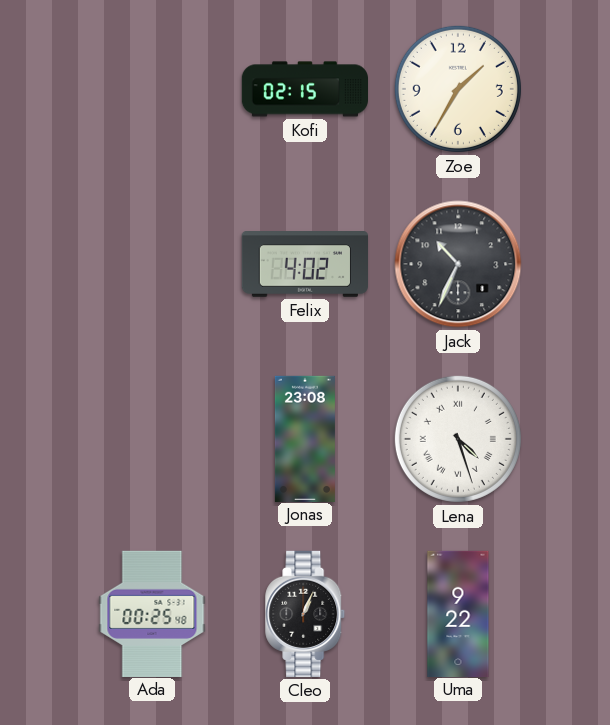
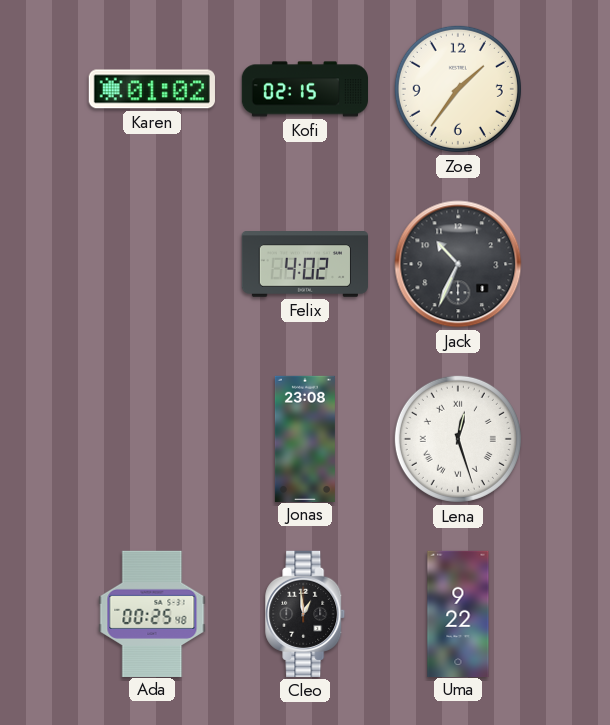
Karen: none -> 01:02 (152, 89)
Zoe: 1:35 -> 1:36 (458, 89)
Lena: 4:27 -> 12:27 (458, 439)
Cleo: 1:04 -> 12:59 (306, 614)
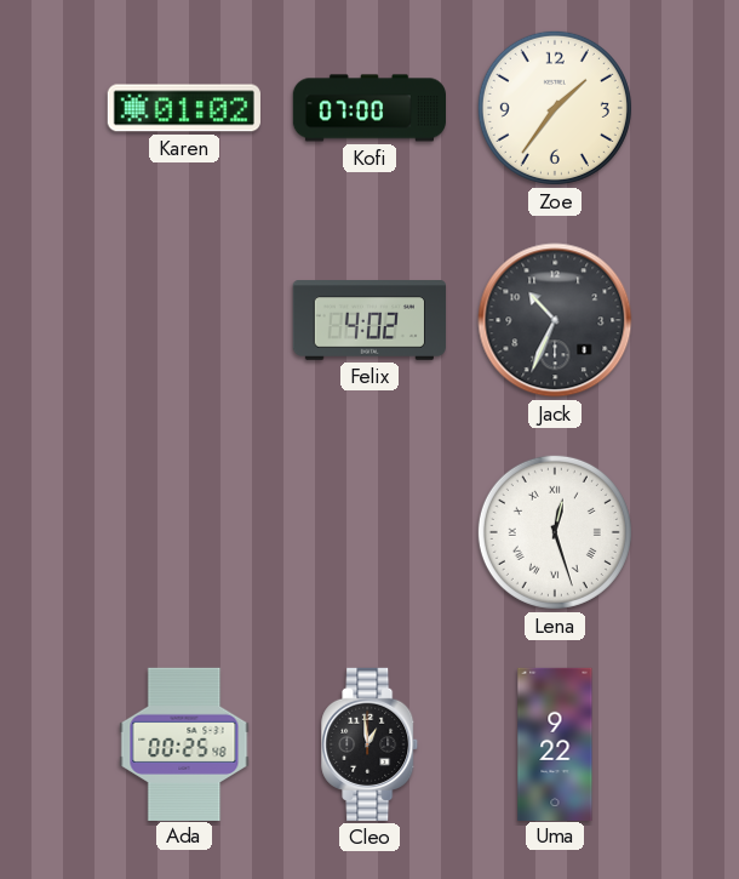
Kofi: 02:15 -> 07:00 (369, 108)
Jonas: 23:08 -> none (305, 438)
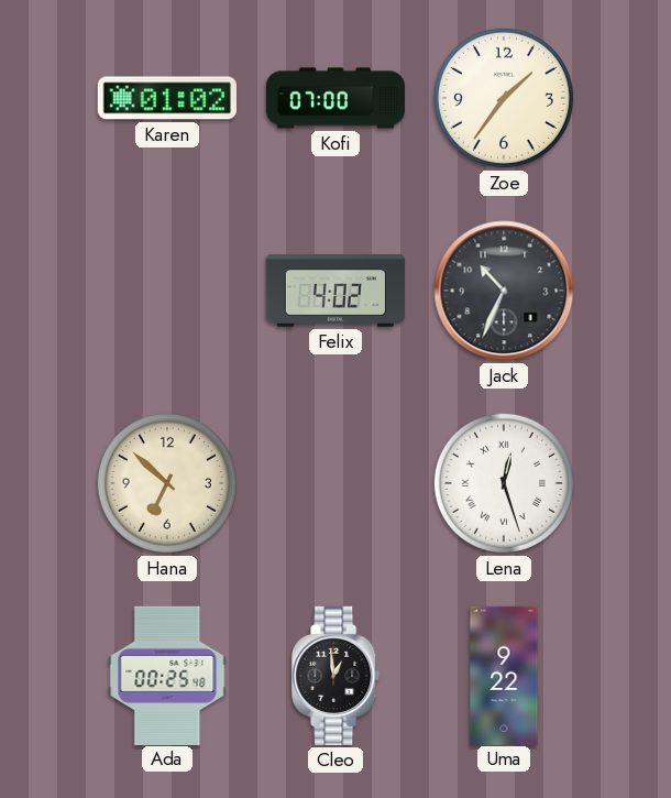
Hana: none -> 6:52 (167, 483)
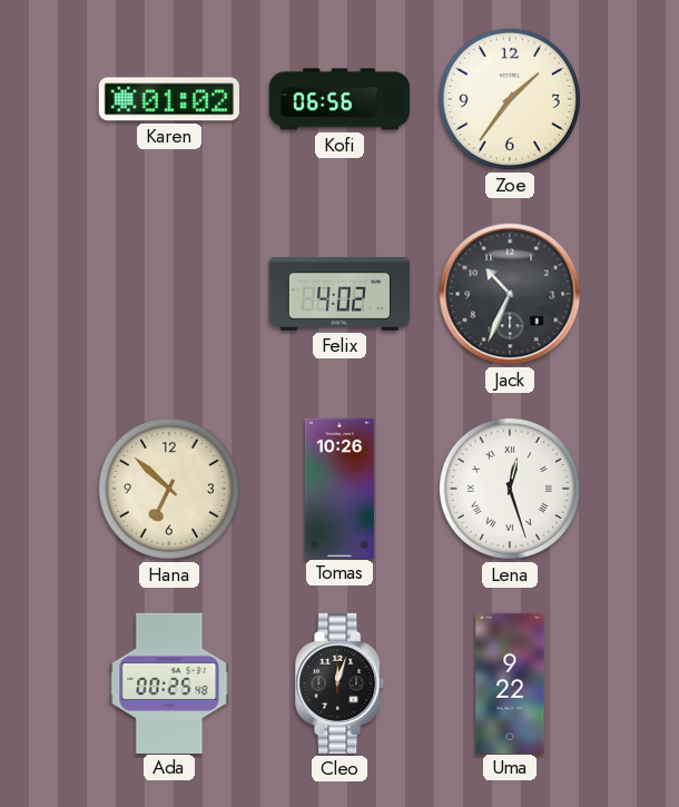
Kofi: 07:00 -> 06:56 (339, 99)
Tomas: none -> 10:26 (339, 488)
Cleo: 12:59 -> 12:03 (341, 683)
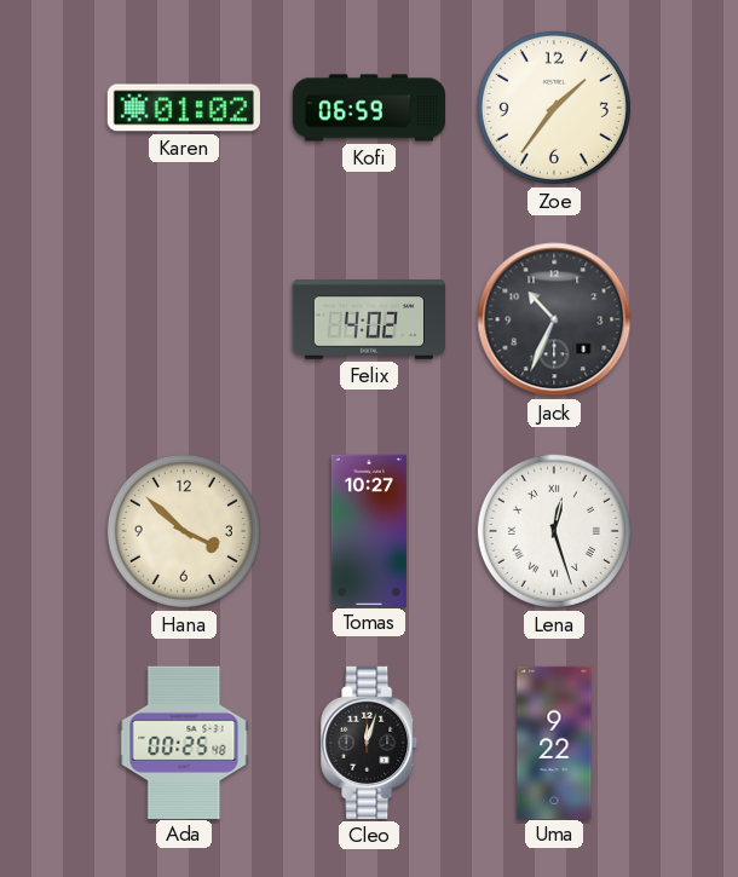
Kofi: 06:56 -> 06:59 (369, 108)
Hana: 6:52 -> 3:52 (184, 531)
Tomas: 10:26 -> 10:27 (369, 530)
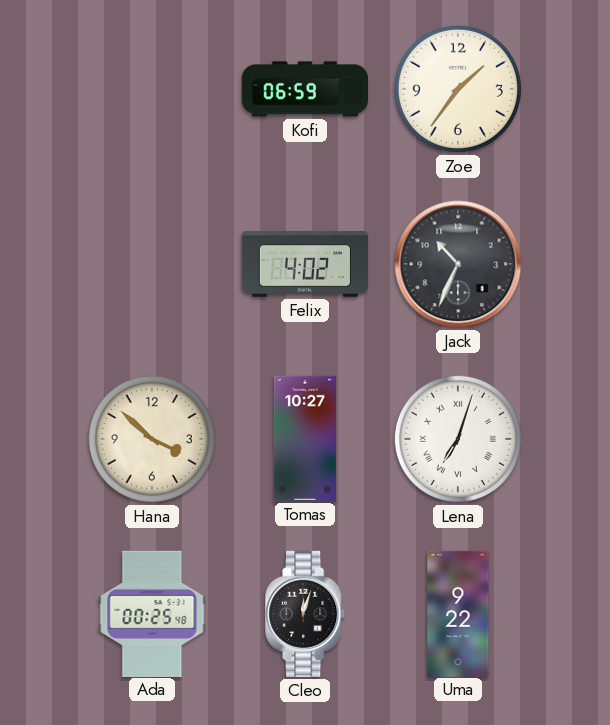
Karen: 01:02 -> none (184, 108)
Lena: 12:27 -> 7:03 (458, 439)
